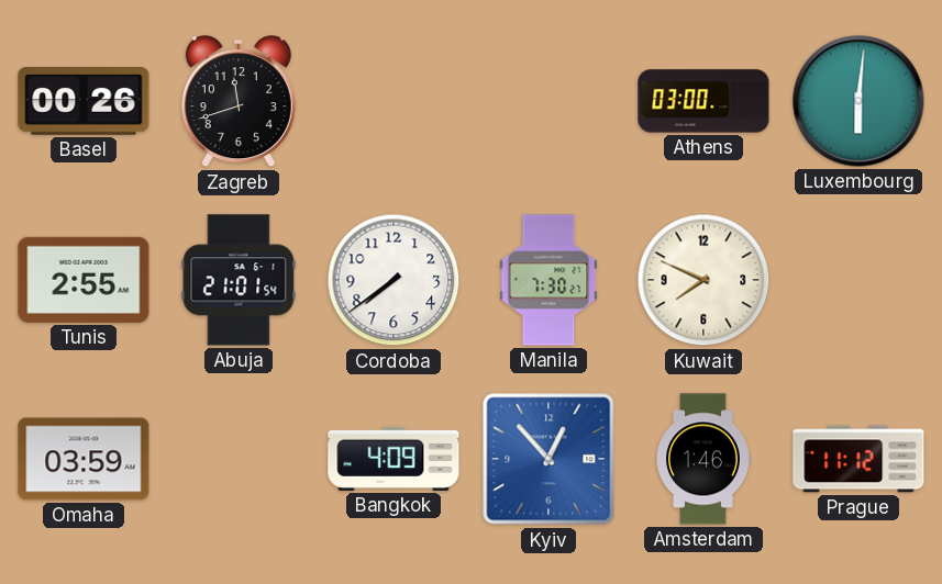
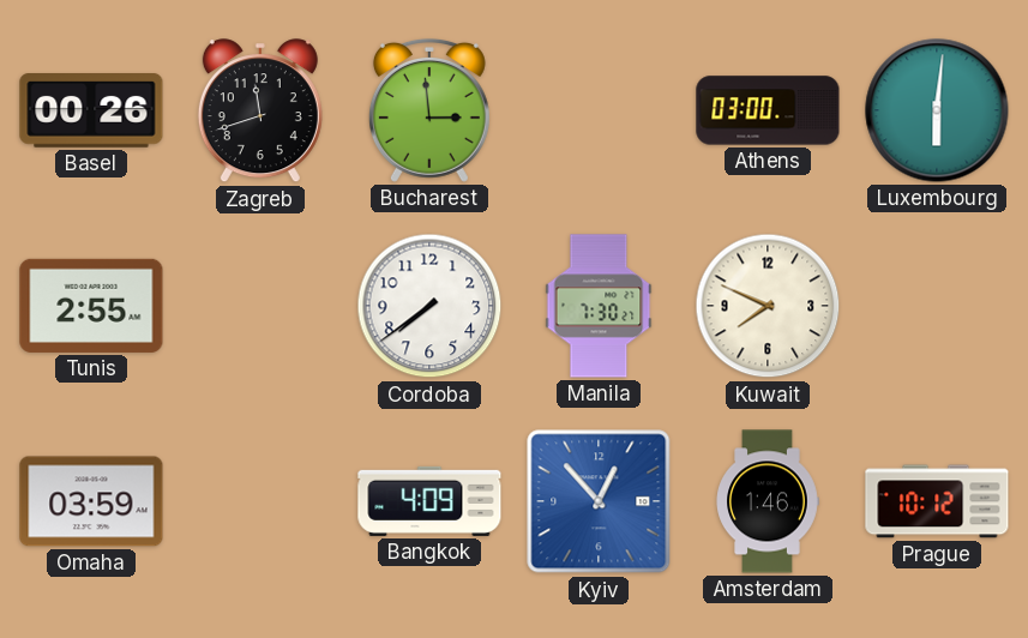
Bucharest: none -> 2:59 (429, 112)
Abuja: 21:01 -> none (239, 280)
Prague: 11:12 -> 10:12 (937, 501)
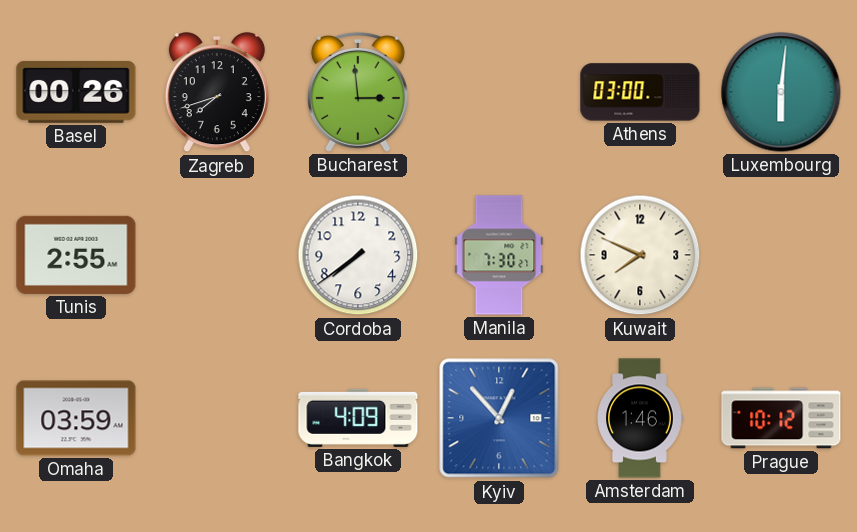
Zagreb: 11:42 -> 7:42 (217, 93)
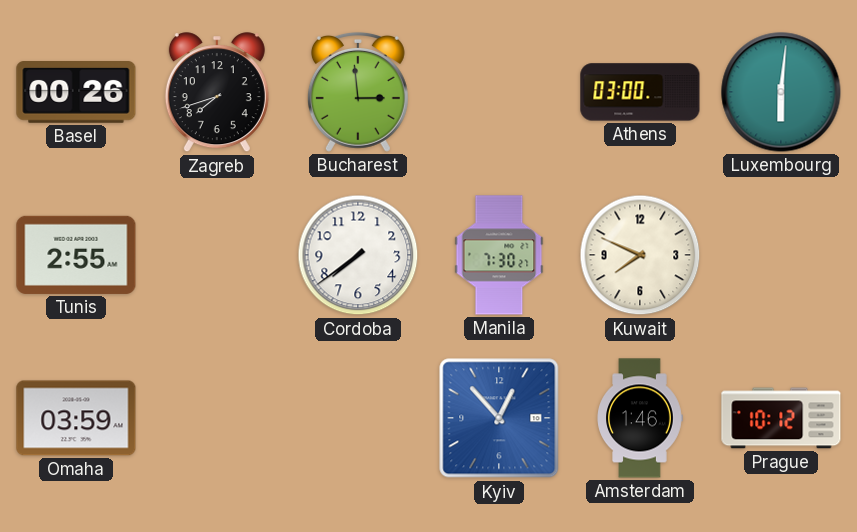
Bangkok: 4:09 -> none (358, 418)
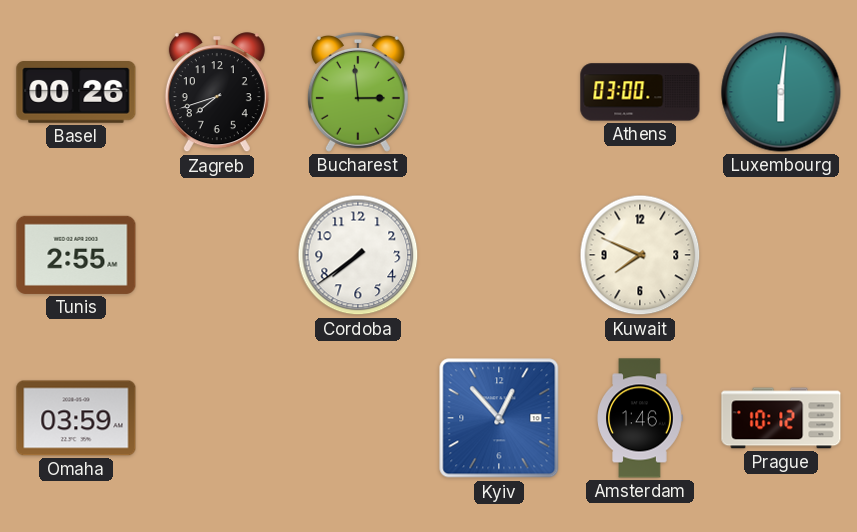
Manila: 7:30 -> none (499, 255)
